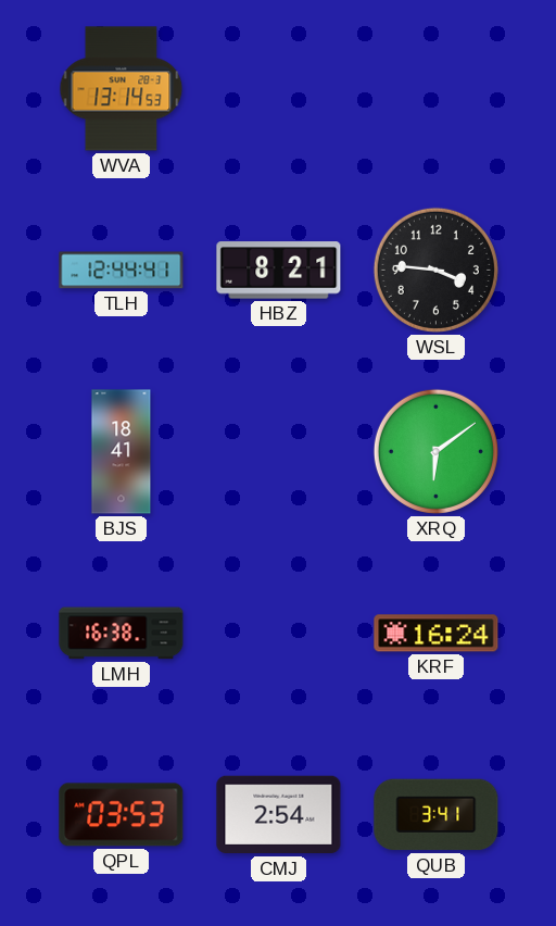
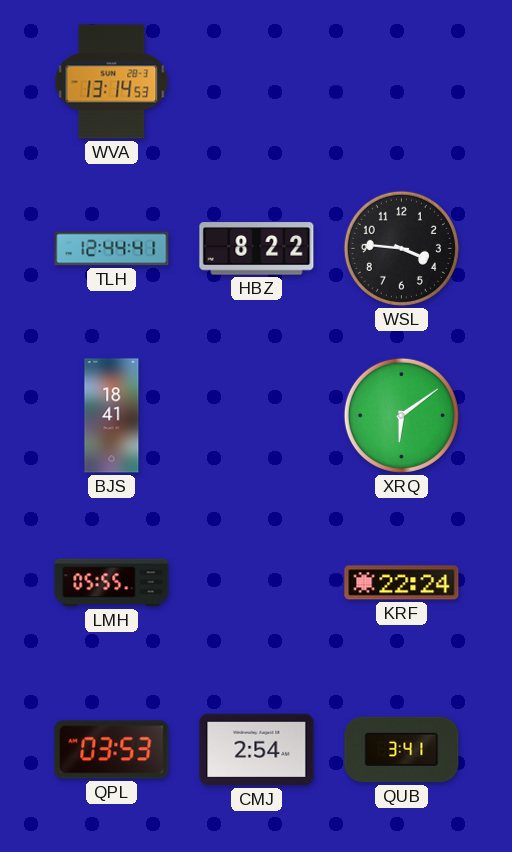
HBZ: 8:21 -> 8:22 (257, 249)
LMH: 16:38 -> 05:55 (112, 583)
KRF: 16:24 -> 22:24 (402, 583)
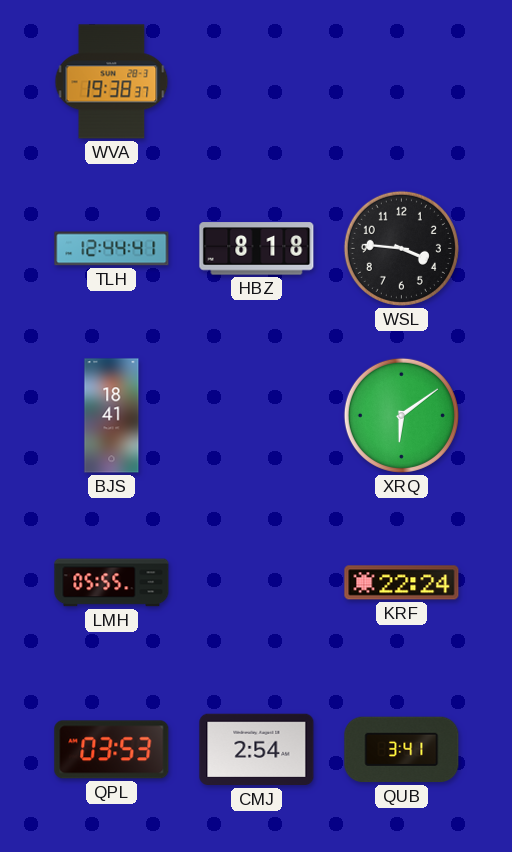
WVA: 13:14 -> 19:38 (112, 82)
HBZ: 8:22 -> 8:18 (257, 249)
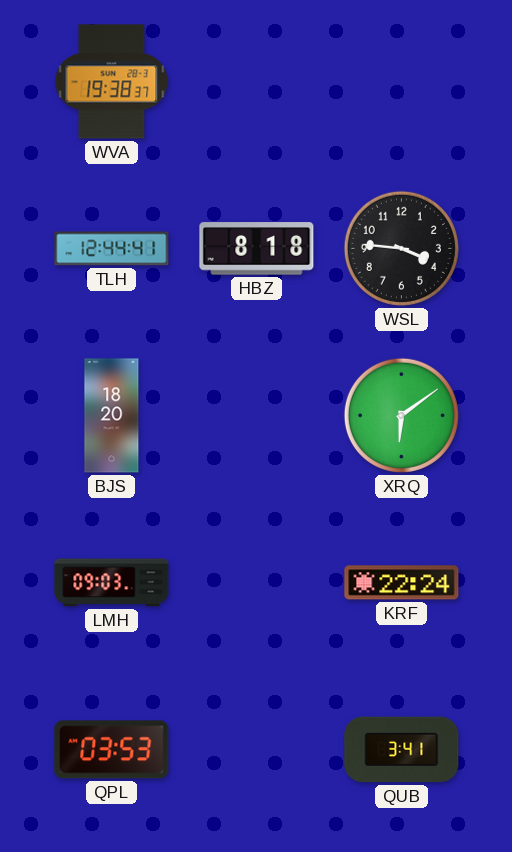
BJS: 18:41 -> 18:20 (112, 416)
LMH: 05:55 -> 09:03 (112, 583)
CMJ: 2:54 -> none (257, 750)
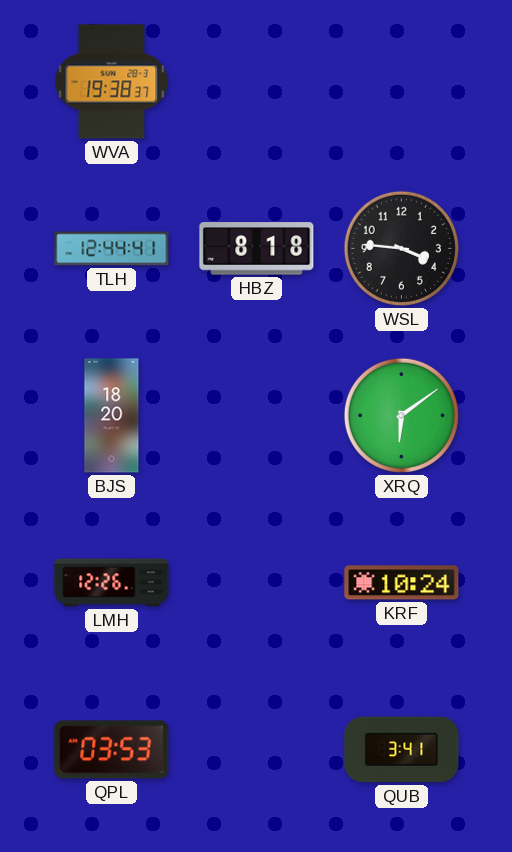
LMH: 09:03 -> 12:26 (112, 583)
KRF: 22:24 -> 10:24 (402, 583)
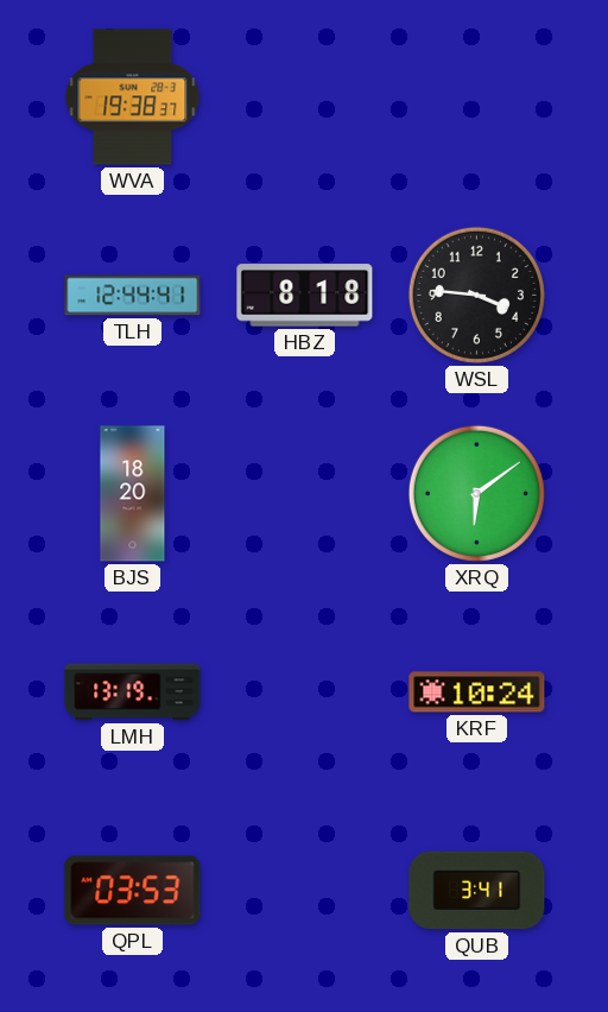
LMH: 12:26 -> 13:19 (133, 692)
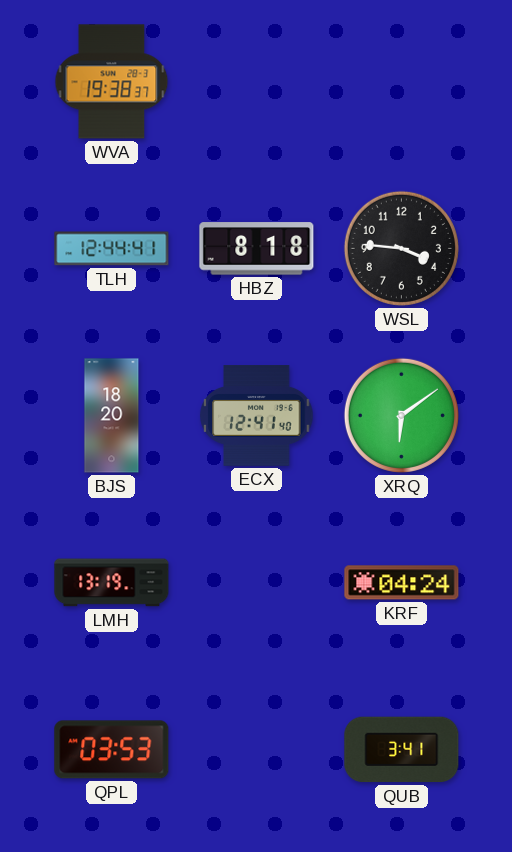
ECX: none -> 12:41 (257, 416)
KRF: 10:24 -> 04:24 (402, 583)
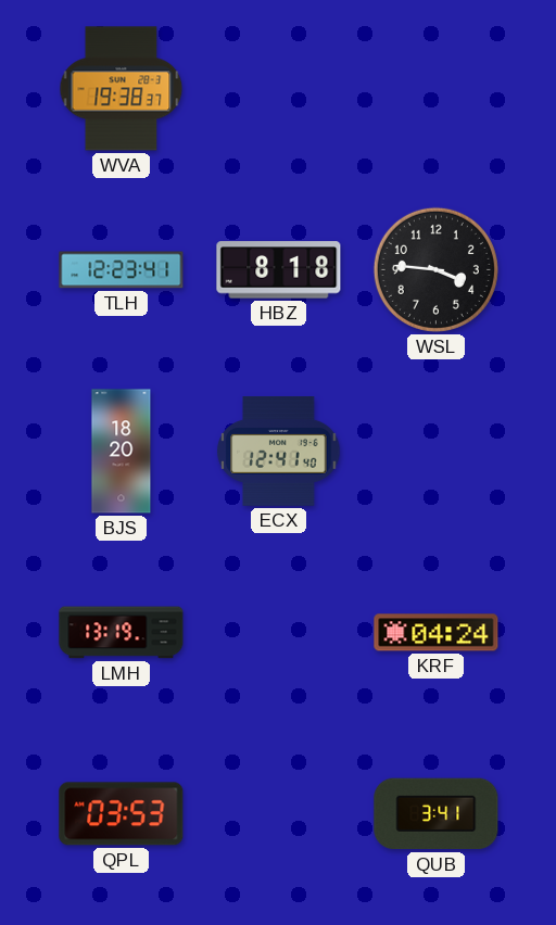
TLH: 12:44 -> 12:23 (122, 270)
XRQ: 6:09 -> none (401, 415)
